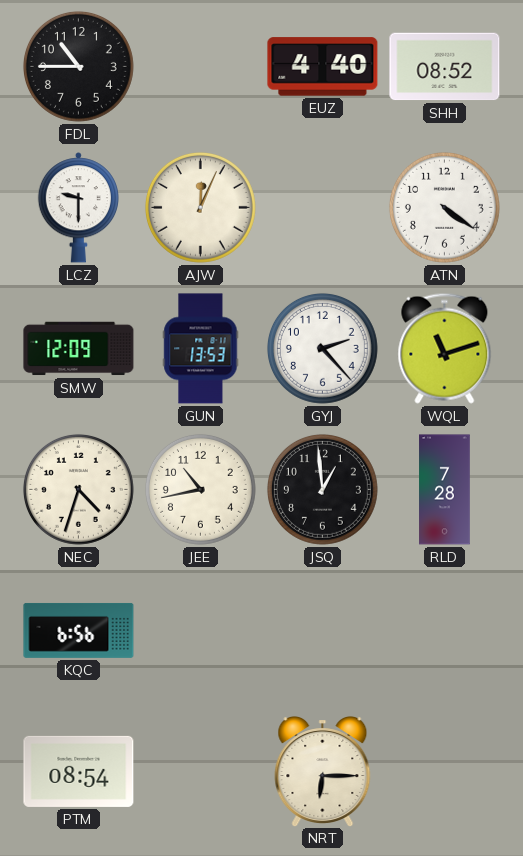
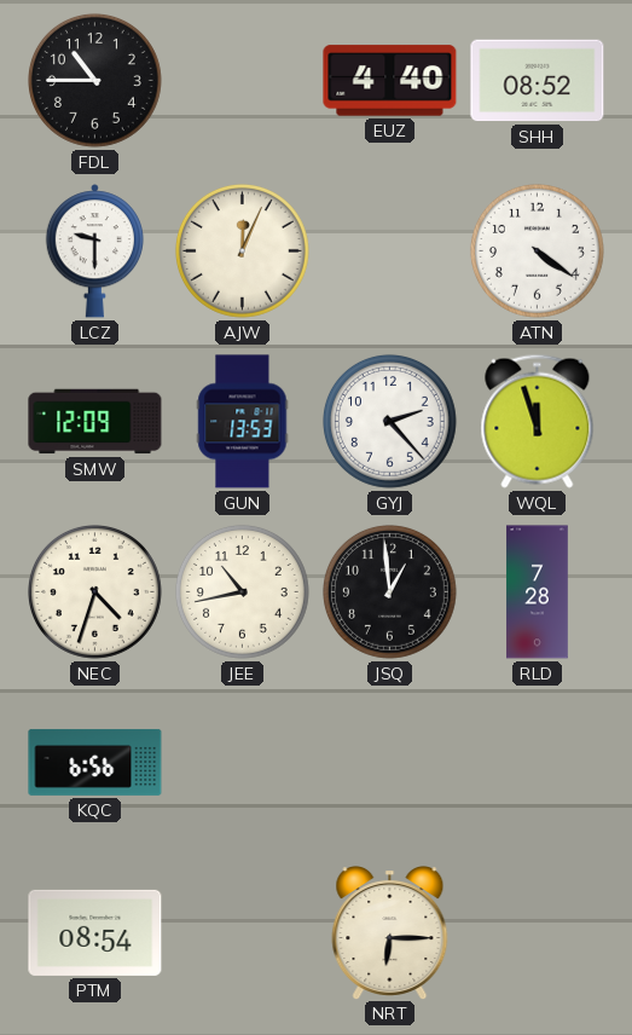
WQL: 11:12 -> 11:57 (538, 421)
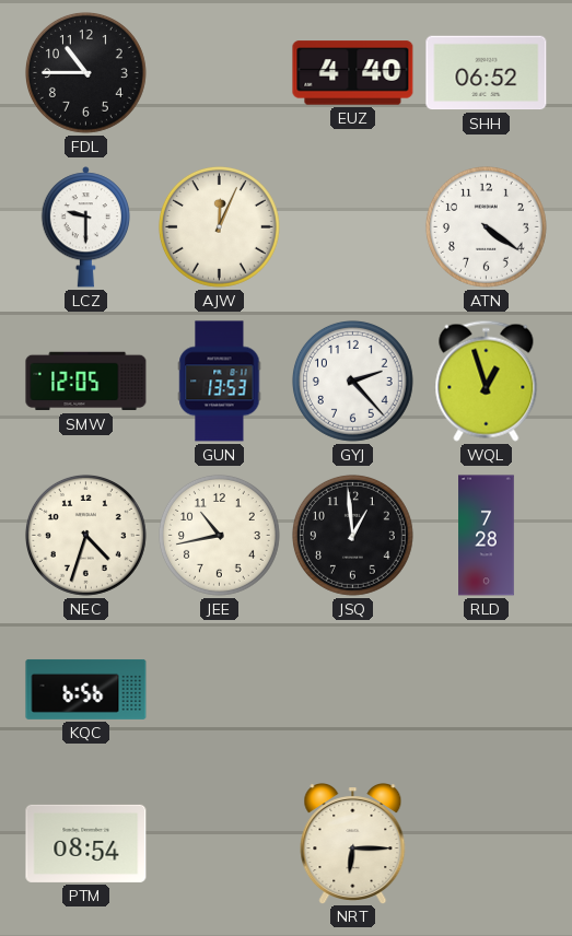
SHH: 08:52 -> 06:52 (487, 73)
SMW: 12:09 -> 12:05 (86, 382)
WQL: 11:57 -> 12:57 (487, 381)
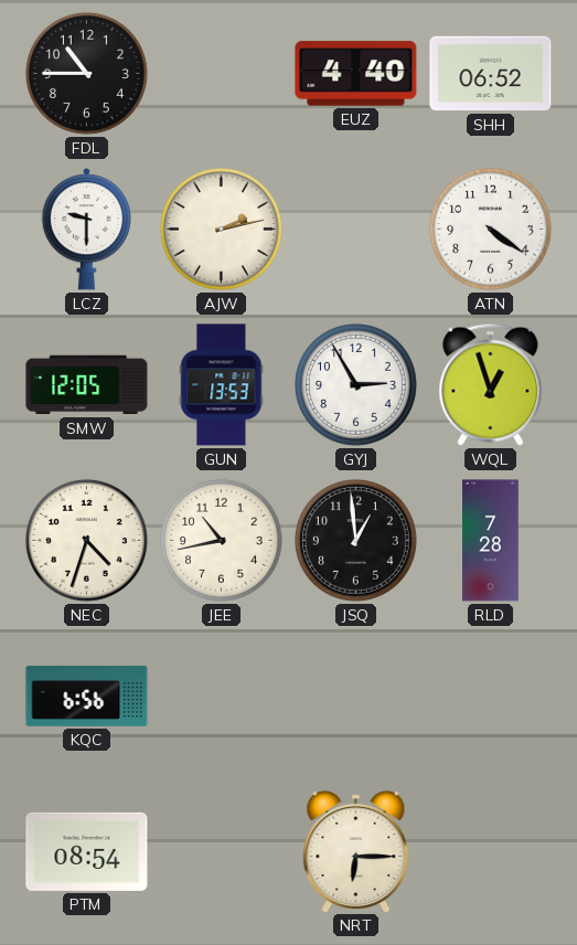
AJW: 12:04 -> 2:13 (221, 229)
GYJ: 2:23 -> 2:55 (355, 384)
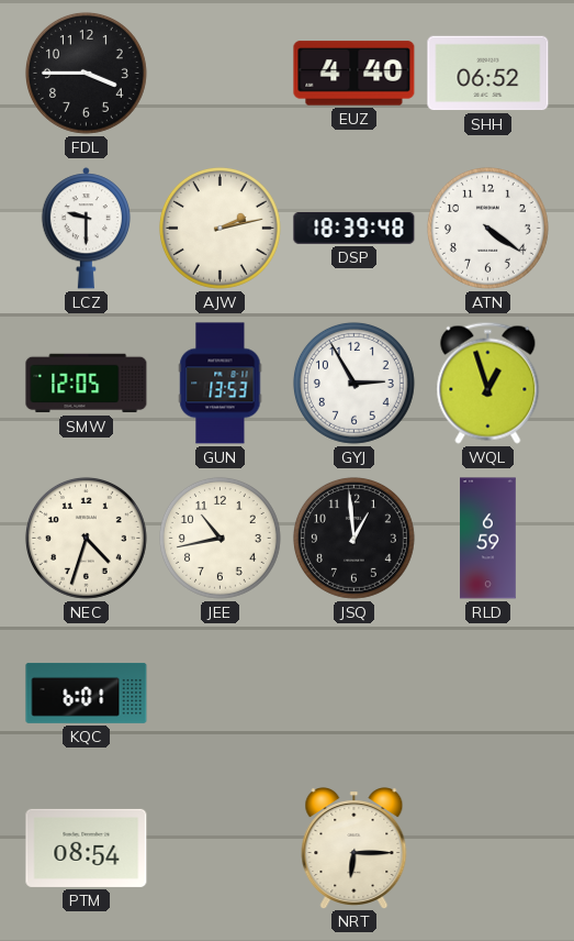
FDL: 10:45 -> 3:45 (86, 73)
DSP: none -> 18:39 (354, 229)
RLD: 7:28 -> 6:59 (488, 539)
KQC: 6:56 -> 6:01 (87, 693)
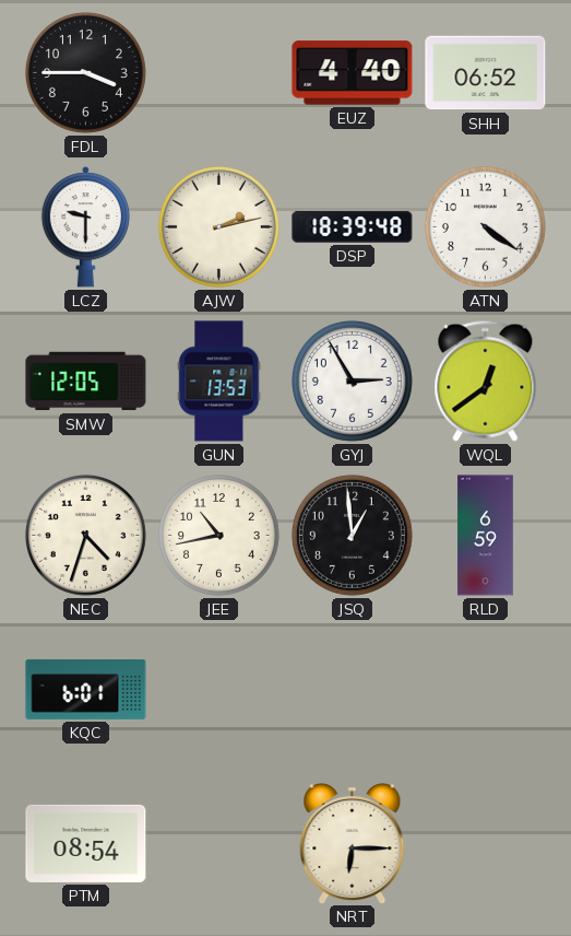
WQL: 12:57 -> 12:39 (486, 381)
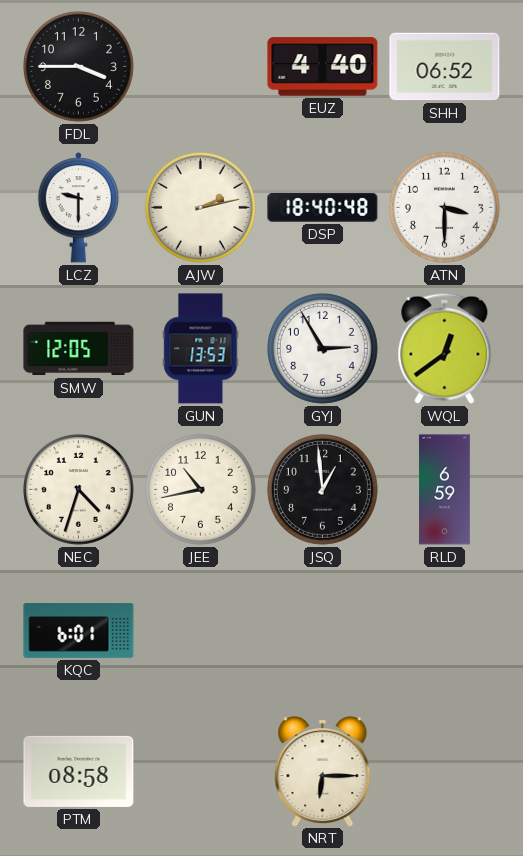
DSP: 18:39 -> 18:40 (323, 208)
ATN: 4:21 -> 3:30 (444, 207)
PTM: 08:54 -> 08:58 (79, 771)
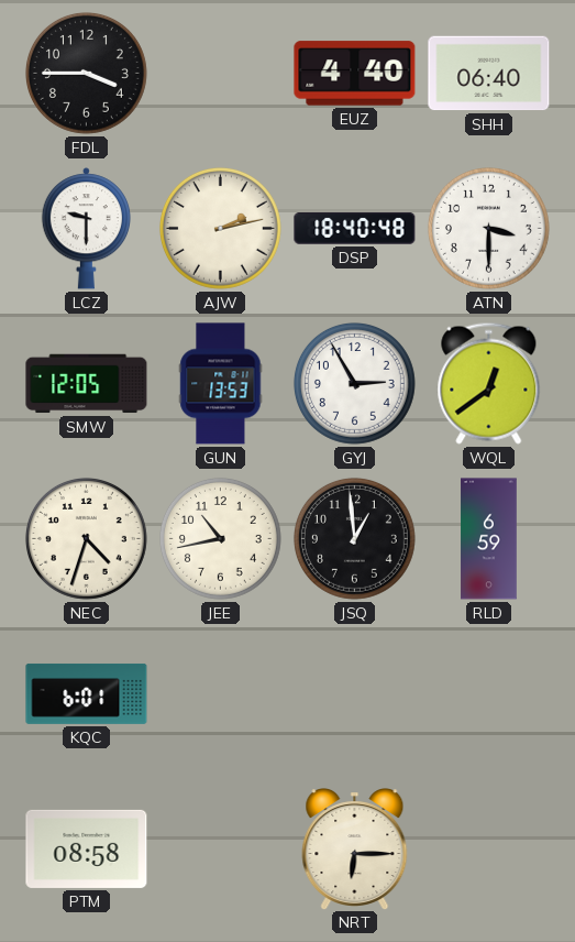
SHH: 06:52 -> 06:40 (489, 74)
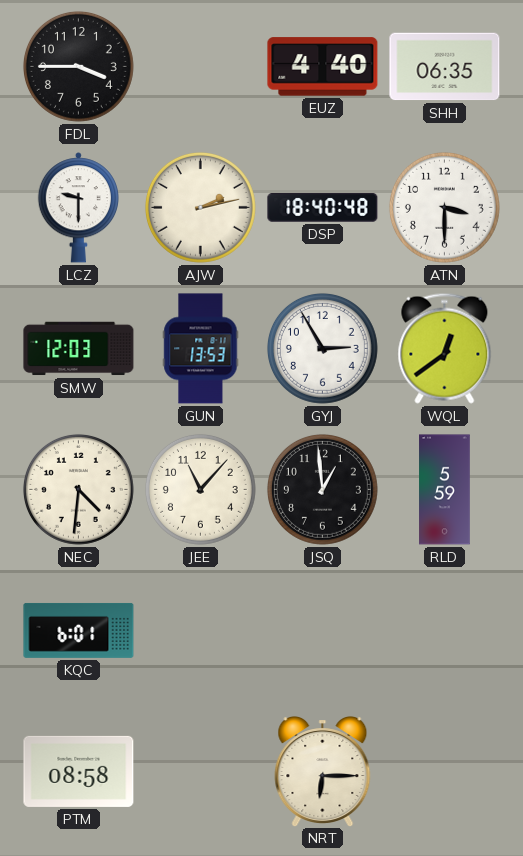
SHH: 06:40 -> 06:35 (445, 67)
SMW: 12:05 -> 12:03 (79, 349)
NEC: 4:33 -> 4:31 (78, 489)
JEE: 10:43 -> 11:07 (200, 489)
RLD: 6:59 -> 5:59 (445, 490)
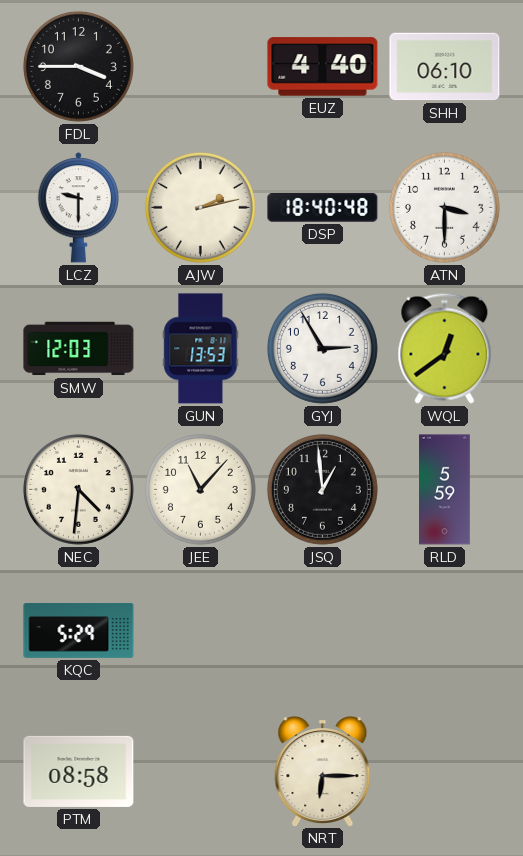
SHH: 06:35 -> 06:10 (445, 67)
KQC: 6:01 -> 5:29 (79, 630)
